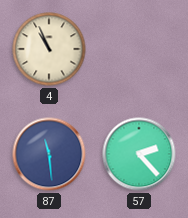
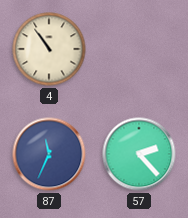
4: 10:56 -> 10:54 (49, 49)
87: 11:29 -> 11:34 (49, 154)
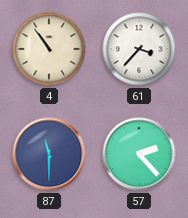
61: none -> 3:37 (139, 49)
87: 11:34 -> 11:30 (49, 154)
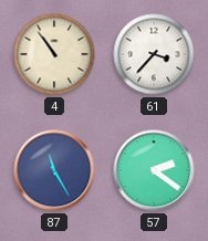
87: 11:30 -> 11:25 (54, 170)
57: 2:23 -> 2:21 (154, 170)
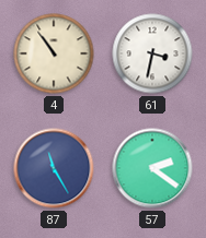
61: 3:37 -> 3:32 (152, 53)
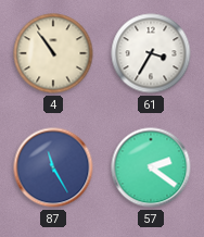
61: 3:32 -> 3:35 (151, 53)
